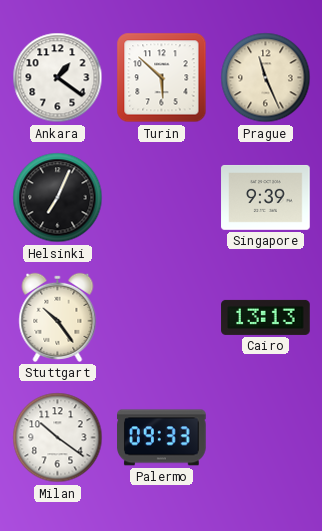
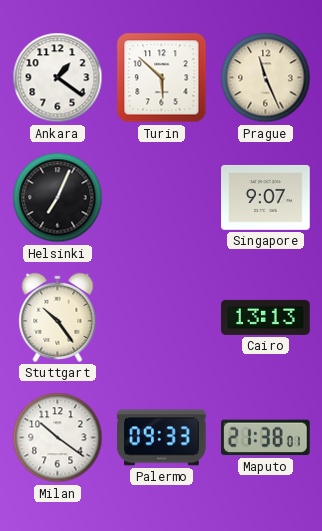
Singapore: 9:39 -> 9:07 (266, 197)
Maputo: none -> 21:38 (266, 438)
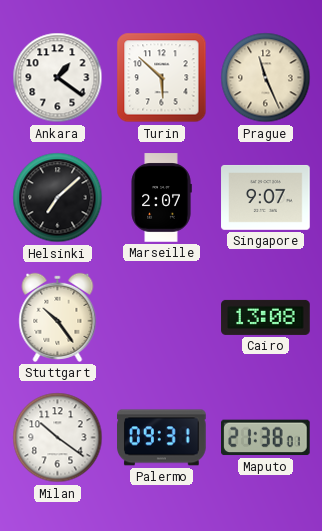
Helsinki: 7:04 -> 7:08 (58, 198)
Marseille: none -> 2:07 (161, 198)
Cairo: 13:13 -> 13:08 (266, 317)
Palermo: 09:33 -> 09:31 (162, 438)
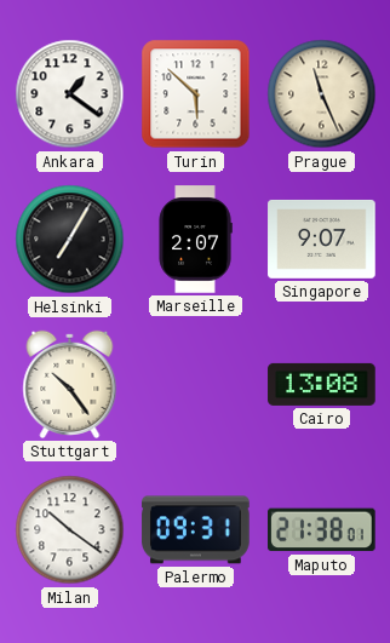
Helsinki: 7:08 -> 7:05 (70, 240)
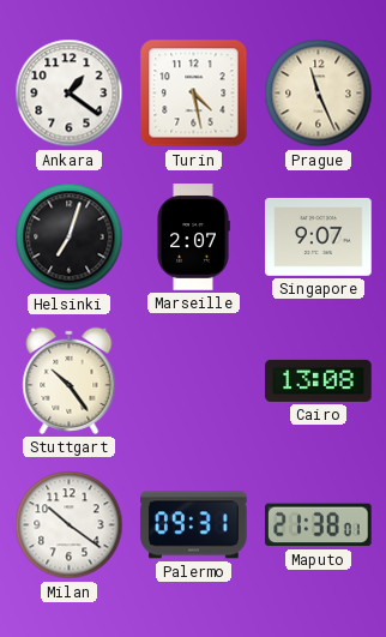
Turin: 5:52 -> 4:28 (194, 94)
Helsinki: 7:05 -> 7:03 (70, 238)
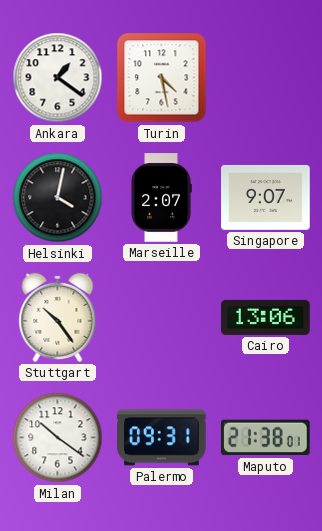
Prague: 11:26 -> none (319, 94)
Helsinki: 7:03 -> 4:02 (58, 198)
Cairo: 13:08 -> 13:06 (266, 317)
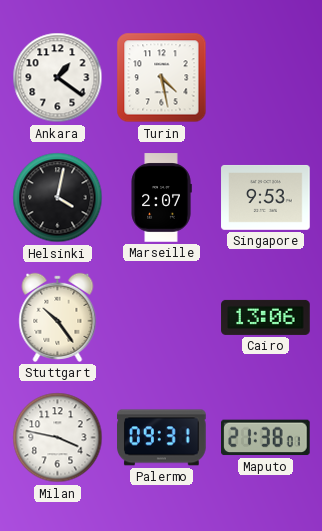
Singapore: 9:07 -> 9:53 (266, 197)
Milan: 10:21 -> 3:47 (58, 438)
